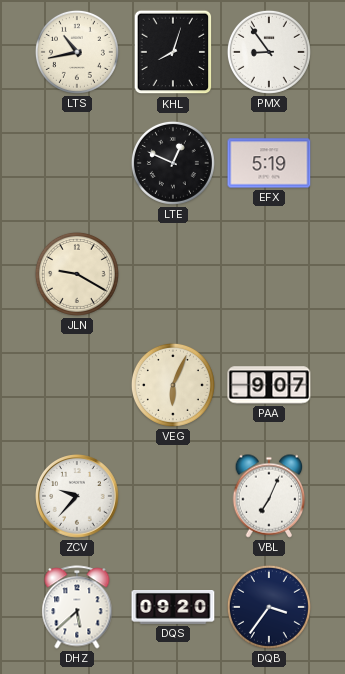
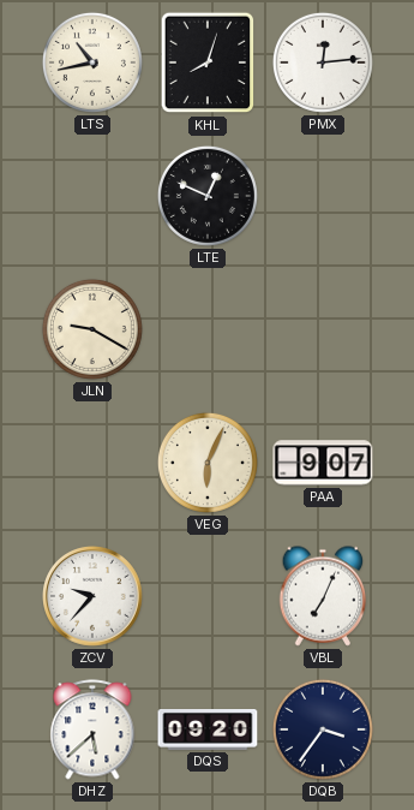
PMX: 8:54 -> 12:14 (323, 62)
EFX: 5:19 -> none (269, 163)
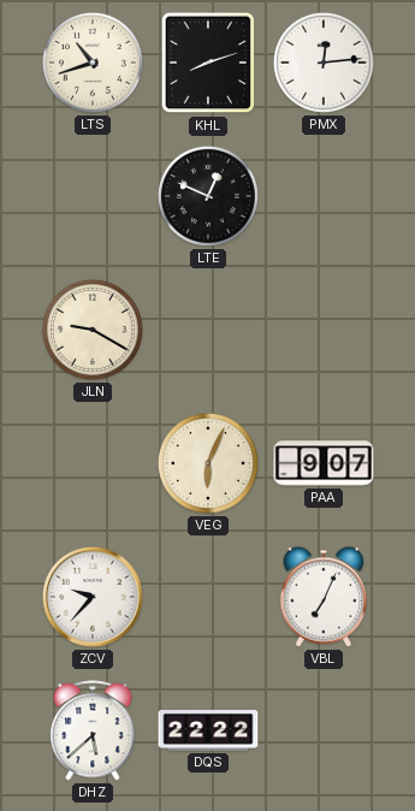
LTS: 10:43 -> 10:42 (93, 63)
KHL: 8:03 -> 8:12 (208, 63)
DQS: 09:20 -> 22:22 (208, 732)
DQB: 3:36 -> none (323, 729)
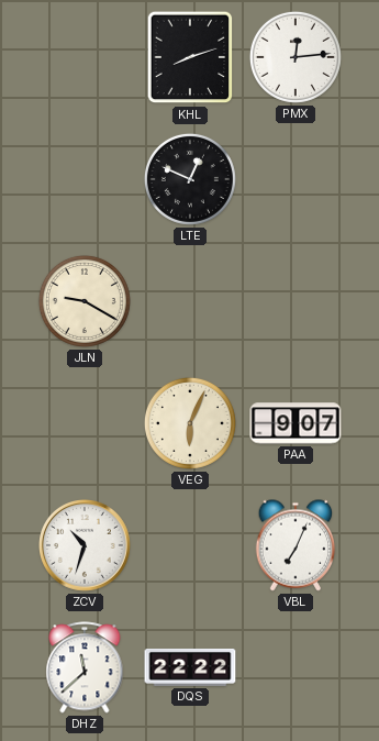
LTS: 10:42 -> none (93, 63)
ZCV: 9:37 -> 10:33 (86, 546)
DHZ: 5:38 -> 11:38 (85, 667)
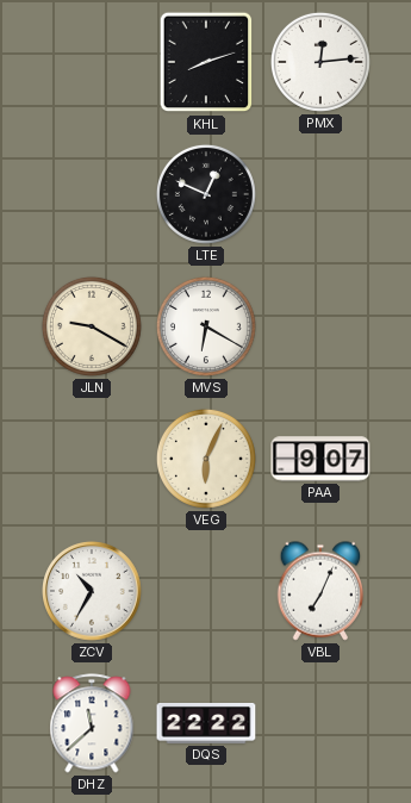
MVS: none -> 6:20 (206, 326)
ZCV: 10:33 -> 10:35 (93, 592)
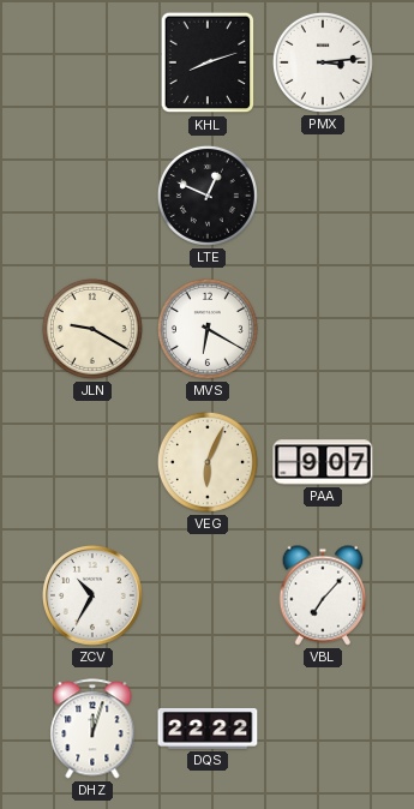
PMX: 12:14 -> 3:14 (323, 62)
VBL: 7:04 -> 7:07 (323, 595)
DHZ: 11:38 -> 12:03 (92, 729)
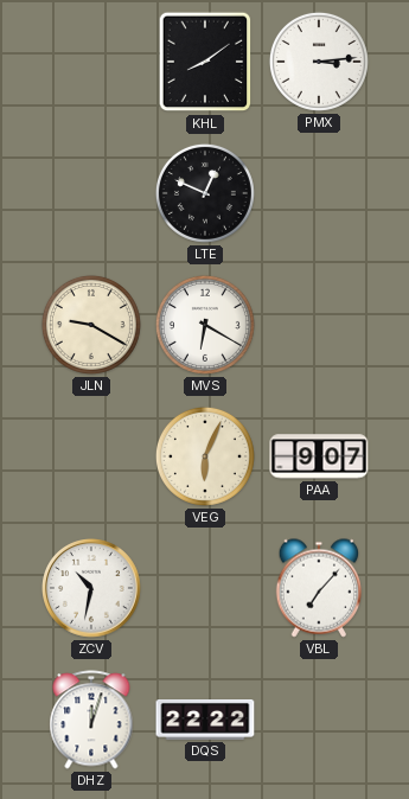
KHL: 8:12 -> 8:09 (205, 62)
ZCV: 10:35 -> 10:32 (92, 589)
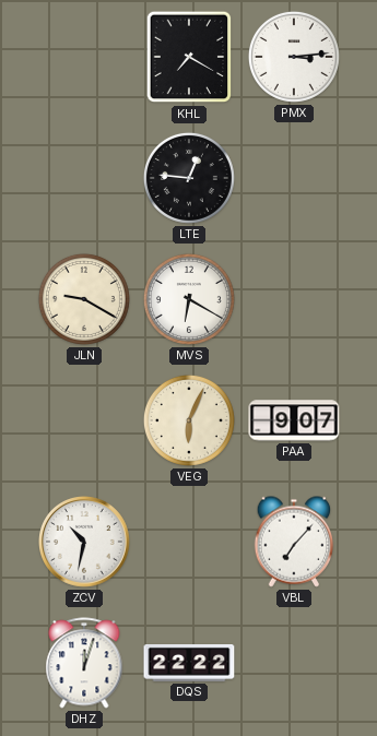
KHL: 8:09 -> 7:20 (189, 57)
LTE: 12:49 -> 12:46 (189, 178)
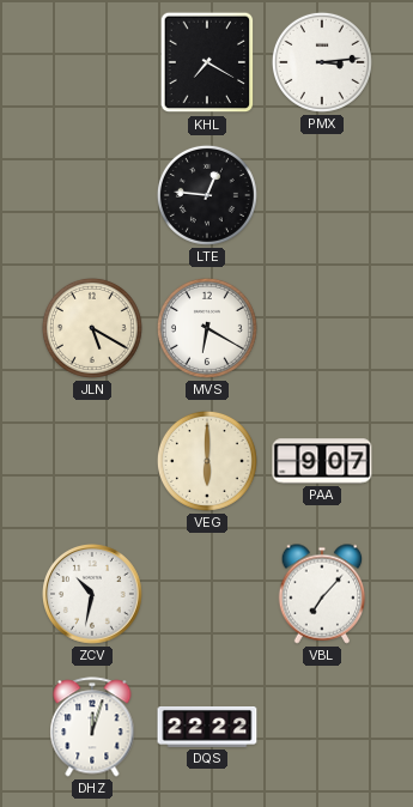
JLN: 9:20 -> 5:20 (92, 328)
VEG: 6:04 -> 6:00 (207, 461)
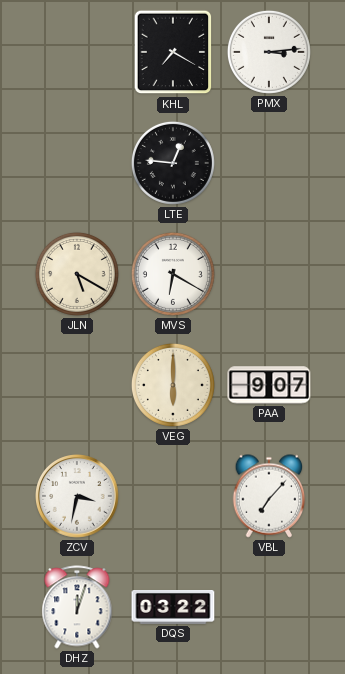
ZCV: 10:32 -> 3:32 (78, 497)
DQS: 22:22 -> 03:22 (173, 608)
